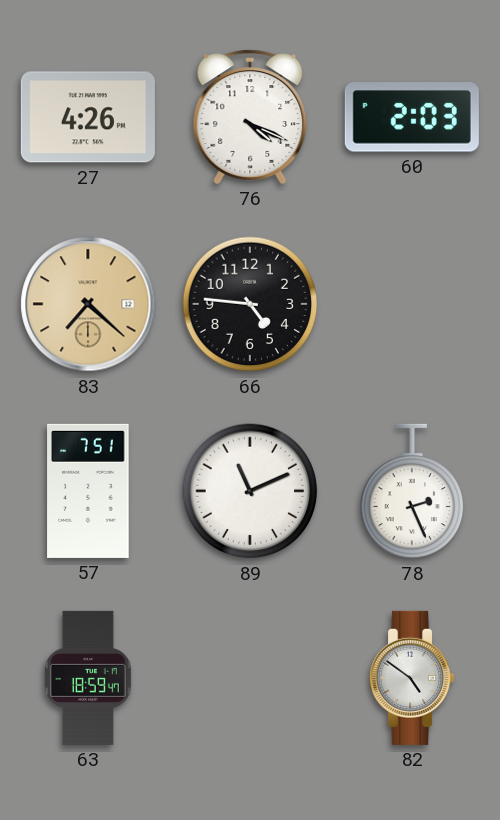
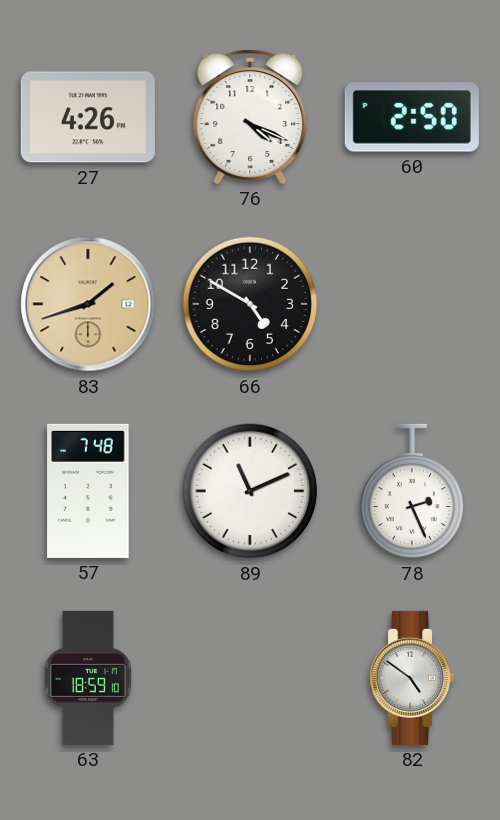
60: 2:03 -> 2:50 (412, 117)
83: 7:22 -> 1:42 (88, 304)
66: 4:46 -> 4:50 (250, 304)
57: 7:51 -> 7:48 (88, 491)
63: 18:59:47 -> 18:59:10 (88, 678)
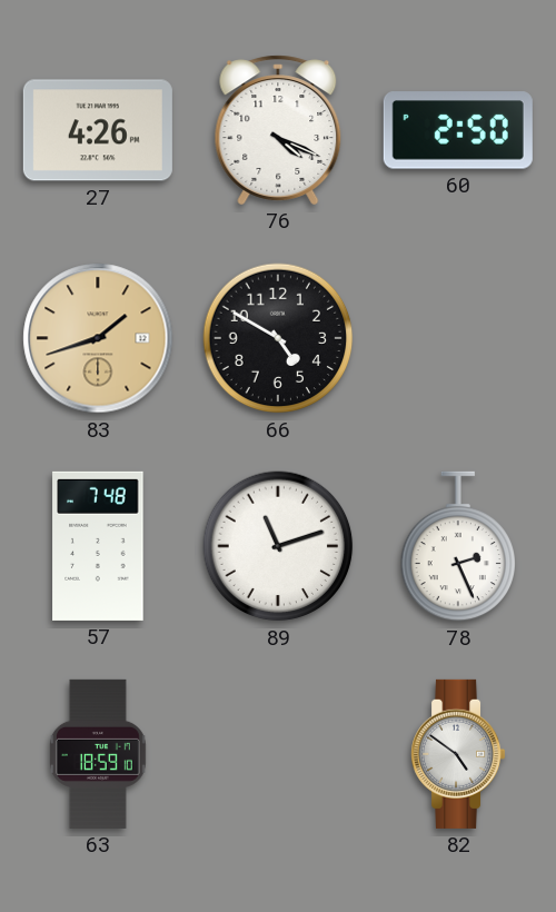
89: 11:11 -> 11:12 (278, 546)
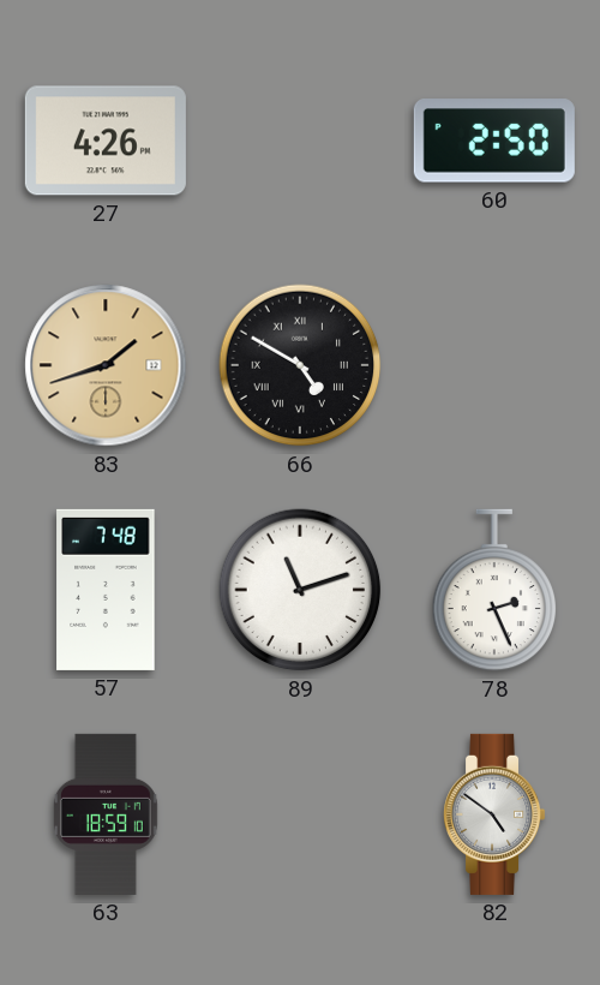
76: 4:19 -> none (278, 130)
66 numerals: Arabic -> Roman (300, 365)
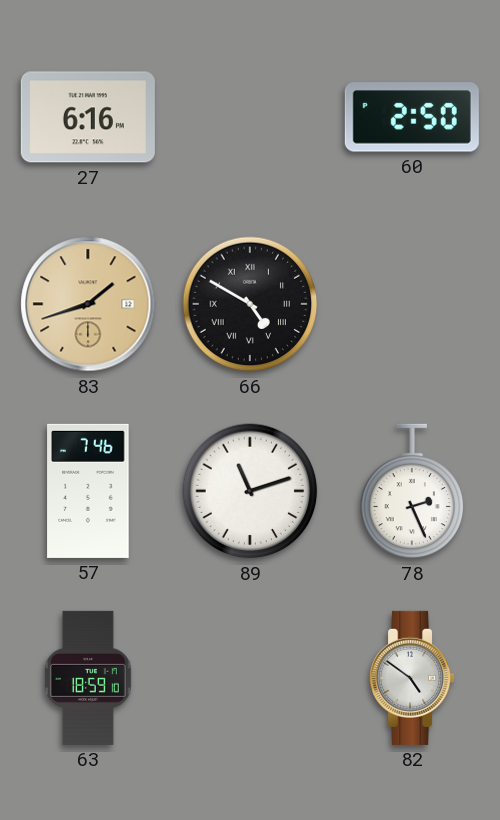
27: 4:26 -> 6:16 (88, 117)
57: 7:48 -> 7:46 (88, 491)
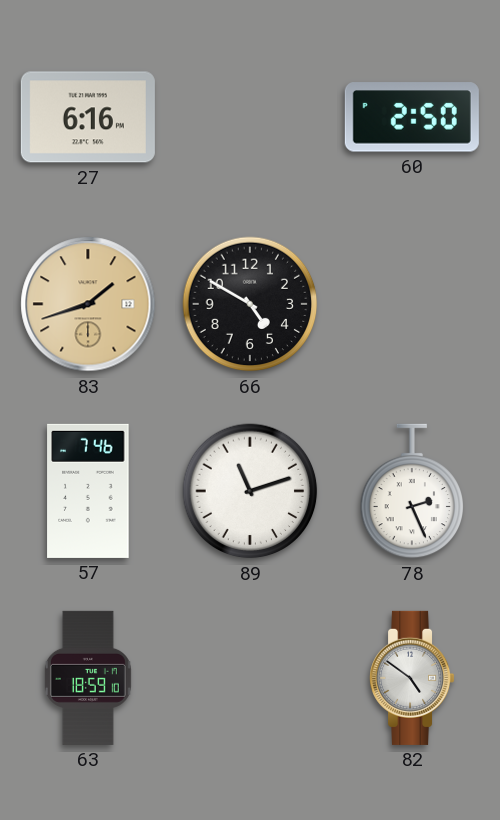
66 numerals: Roman -> Arabic (250, 304)
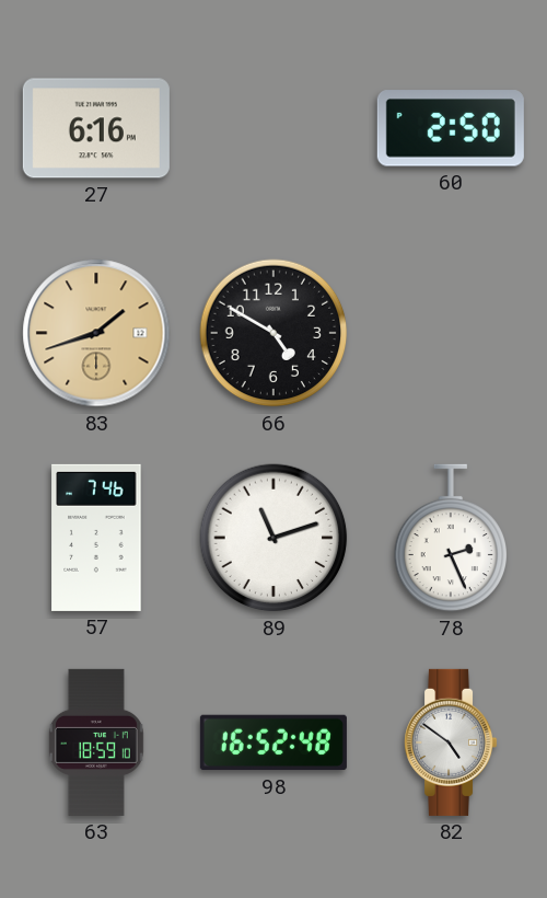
98: none -> 16:52 (273, 742)
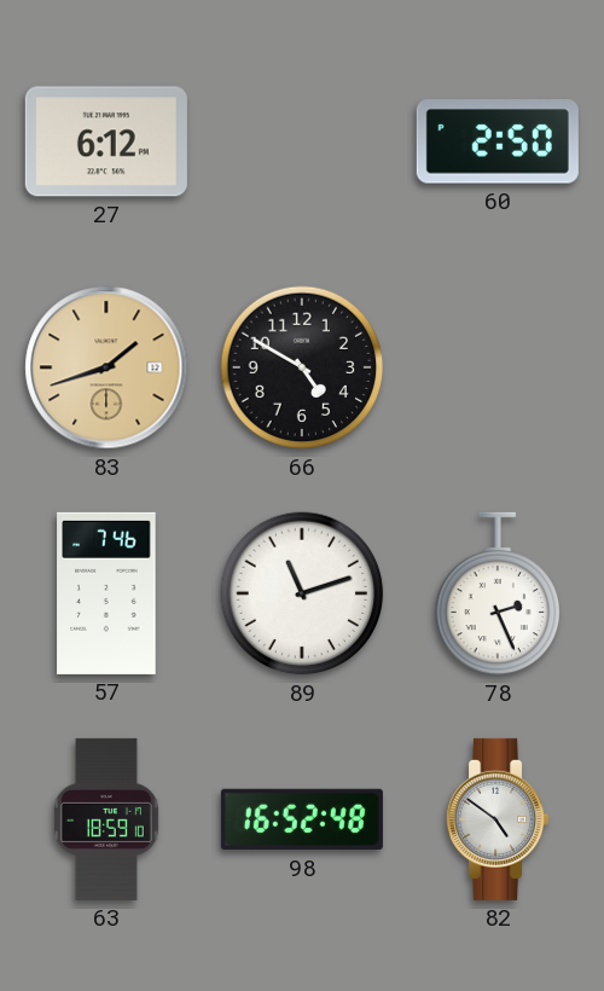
27: 6:16 -> 6:12 (106, 141)
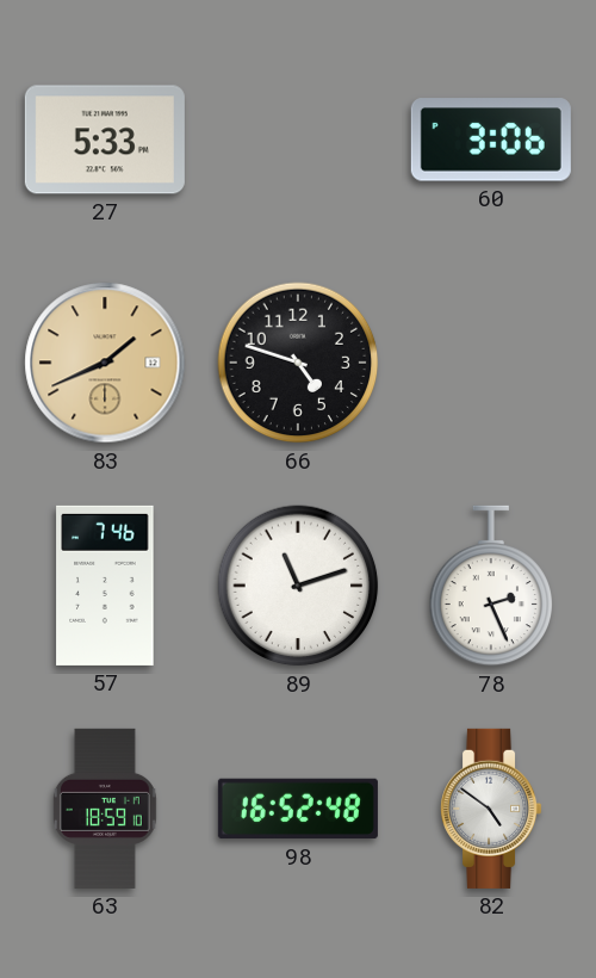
27: 6:12 -> 5:33 (105, 140)
60: 2:50 -> 3:06 (491, 140)
83: 1:42 -> 1:41 (105, 363)
66: 4:50 -> 4:48 (298, 363)
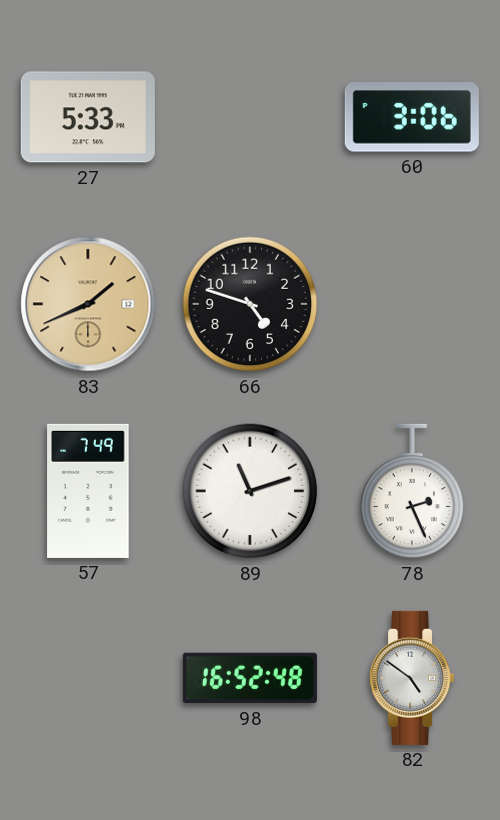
57: 7:46 -> 7:49 (88, 491)
63: 18:59 -> none (105, 809)
